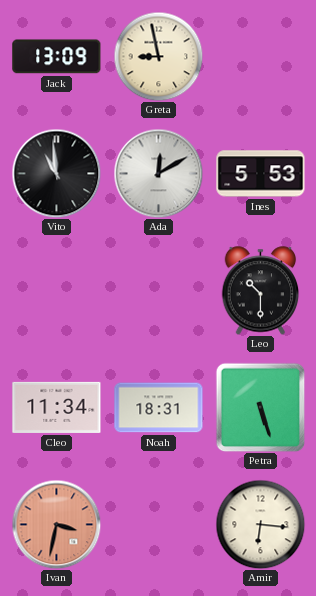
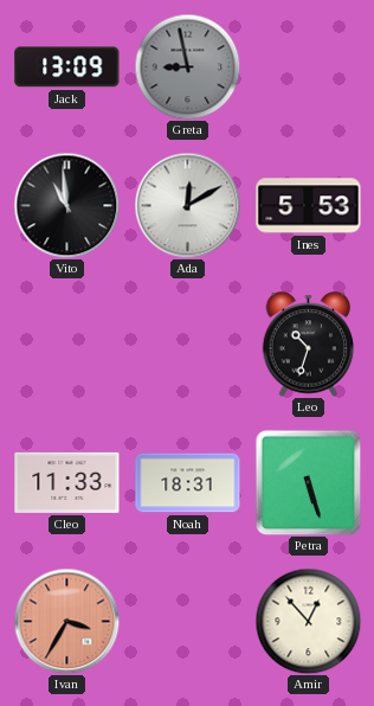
Greta dial: cream -> grey (187, 66)
Leo: 10:30 -> 10:33 (309, 345)
Cleo: 11:34 -> 11:33 (67, 482)
Ivan: 3:32 -> 3:35 (66, 621)
Amir: 6:16 -> 12:53 (308, 621)
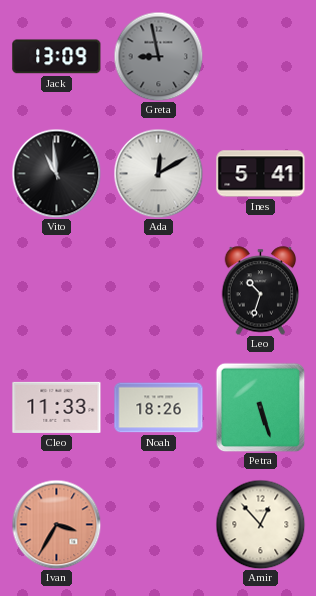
Ines: 5:53 -> 5:41 (261, 174)
Noah: 18:31 -> 18:26 (159, 408)
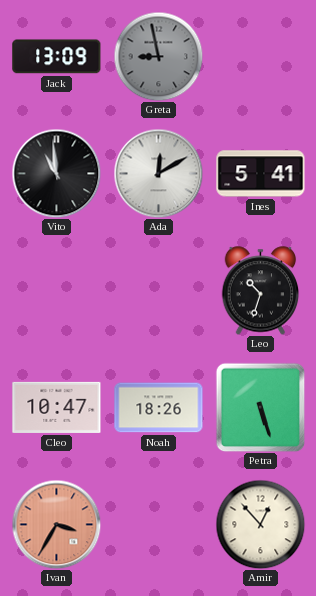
Cleo: 11:33 -> 10:47 (57, 407)
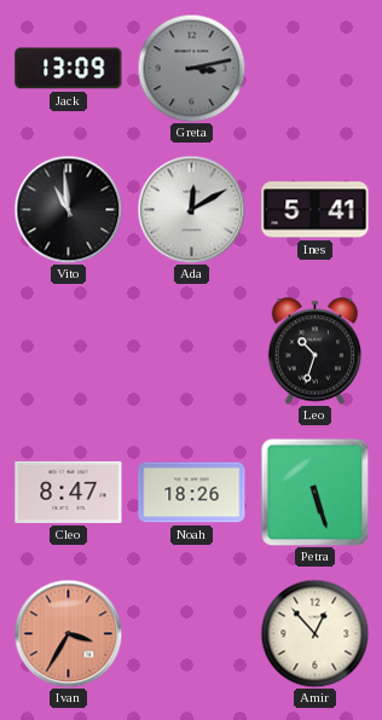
Greta: 8:58 -> 3:13 (191, 68)
Cleo: 10:47 -> 8:47 (69, 492)
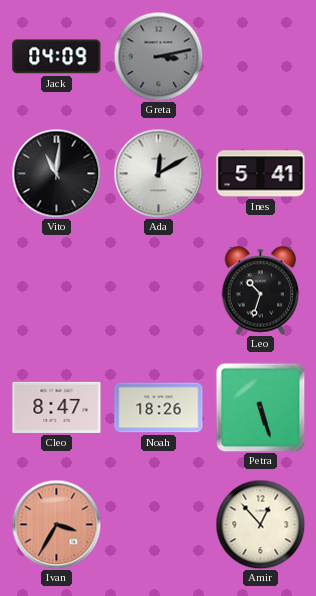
Jack: 13:09 -> 04:09 (57, 57)
Vito: 10:59 -> 11:01 (56, 173)
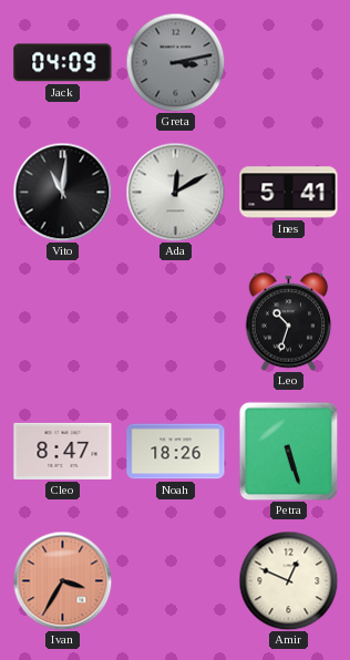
Amir: 12:53 -> 12:49 (288, 580)
